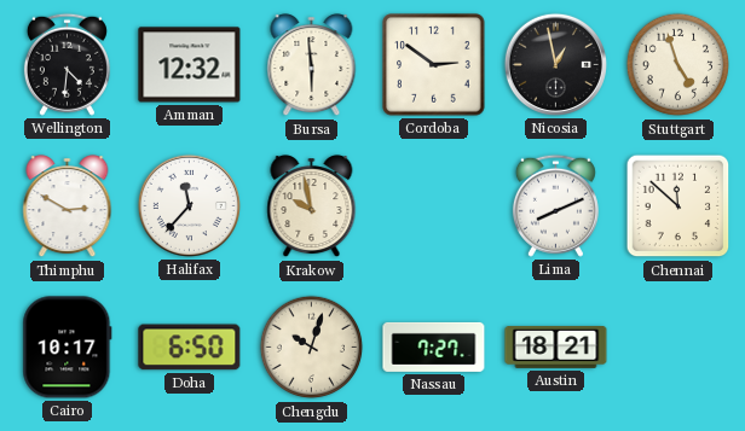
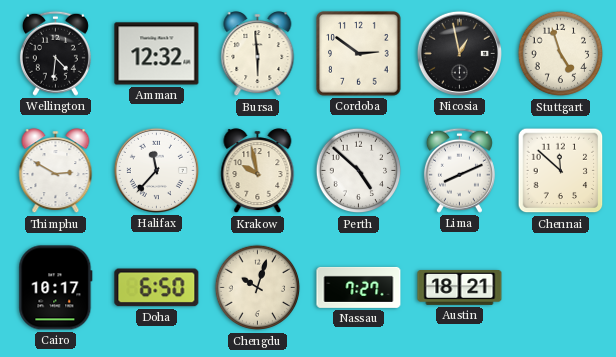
Perth: none -> 4:52 (359, 171)
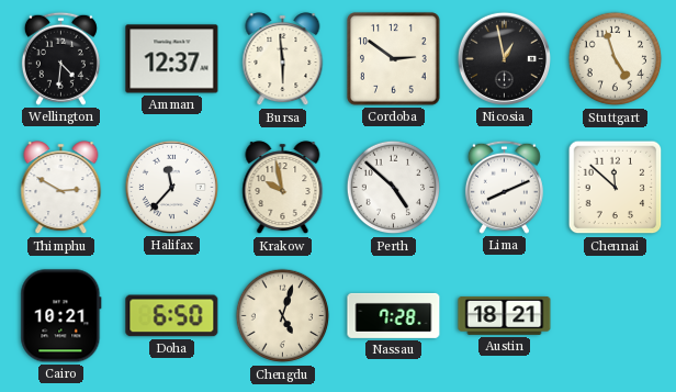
Amman: 12:32 -> 12:37 (172, 59)
Cairo: 10:17 -> 10:21 (61, 316)
Chengdu: 10:03 -> 5:03 (283, 316)
Nassau: 7:27 -> 7:28 (394, 315)
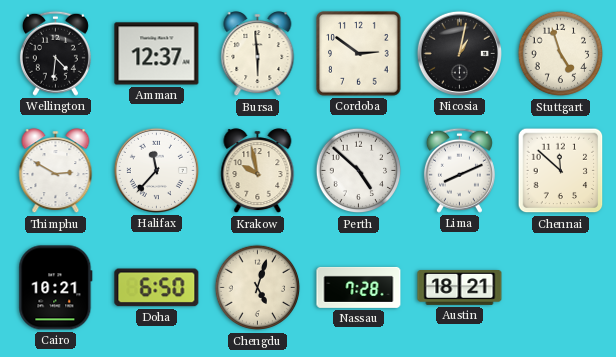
Nicosia: 12:58 -> 1:02 (459, 53)
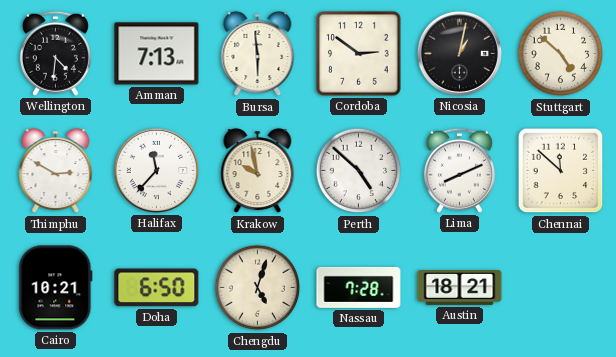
Amman: 12:37 -> 7:13 (157, 54)
Stuttgart: 4:57 -> 4:52 (561, 54)
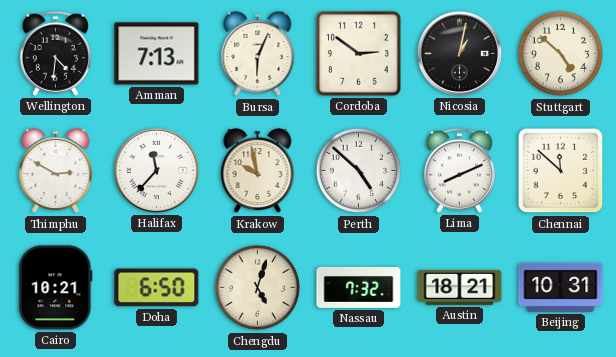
Bursa: 5:59 -> 6:04 (258, 54)
Nassau: 7:28 -> 7:32 (359, 287)
Beijing: none -> 10:31 (561, 287)
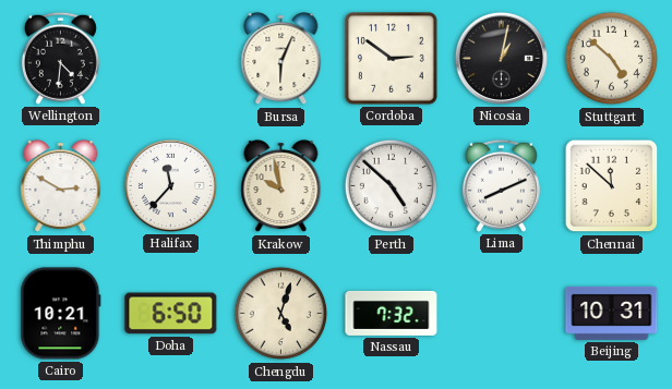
Amman: 7:13 -> none (157, 54)
Austin: 18:21 -> none (460, 288)
